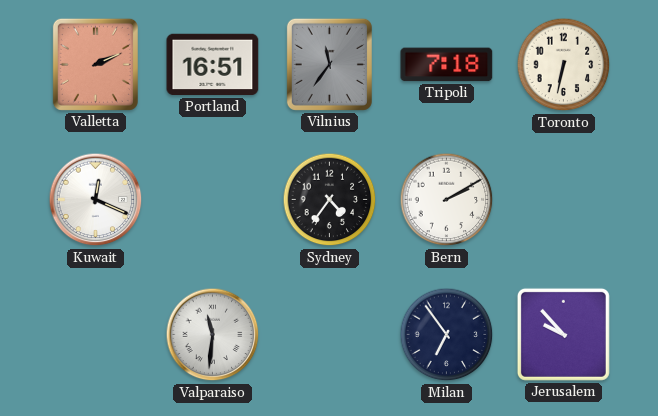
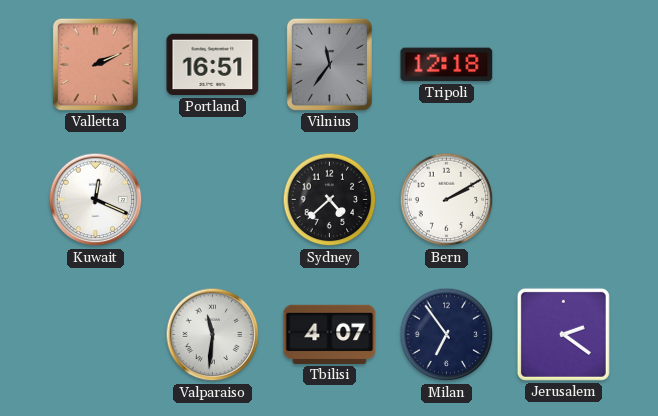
Tripoli: 7:18 -> 12:18 (447, 65)
Toronto: 6:32 -> none (564, 65)
Sydney: 4:36 -> 4:38 (330, 200)
Tbilisi: none -> 4:07 (330, 334)
Jerusalem: 9:53 -> 2:21 (563, 334)
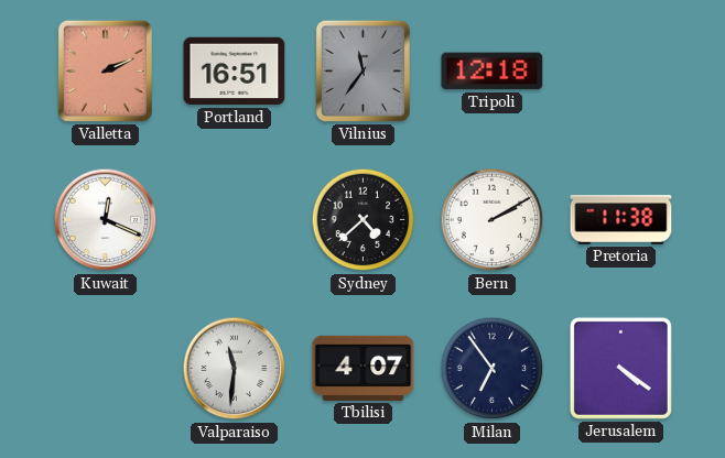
Pretoria: none -> 11:38 (621, 220)
Jerusalem: 2:21 -> 4:21 (620, 368)
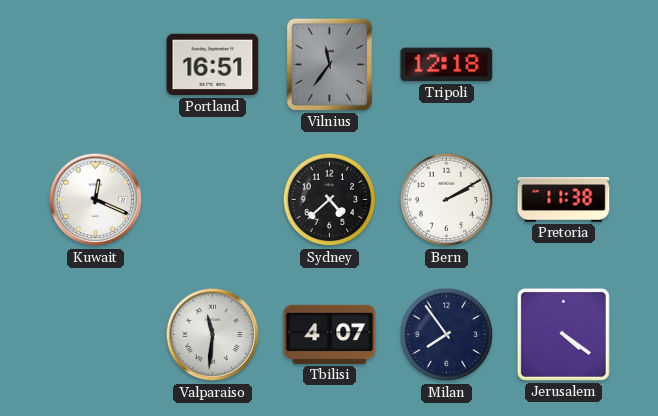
Valletta: 2:11 -> none (105, 70)
Milan: 6:54 -> 7:54 (447, 335)
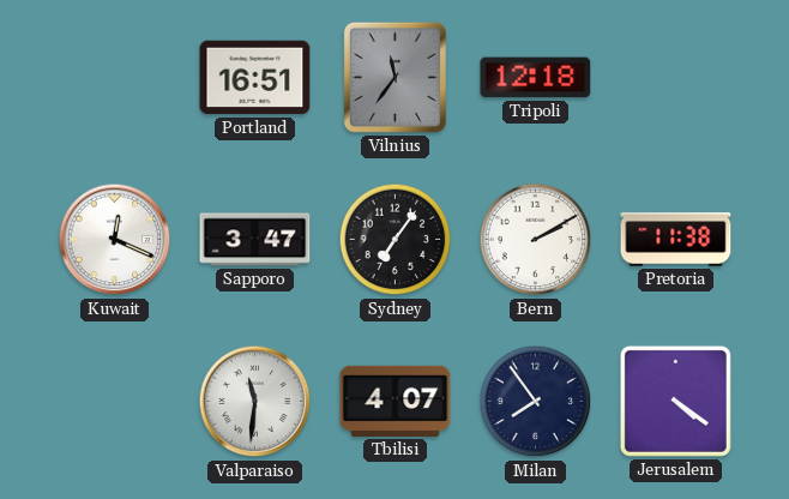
Sapporo: none -> 3:47 (255, 240)
Sydney: 4:38 -> 7:06 (396, 240)
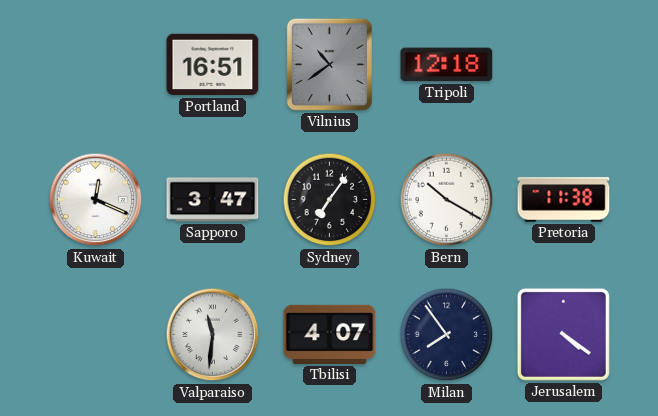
Vilnius: 11:36 -> 10:39 (329, 64)
Bern: 2:10 -> 10:20 (447, 200)
